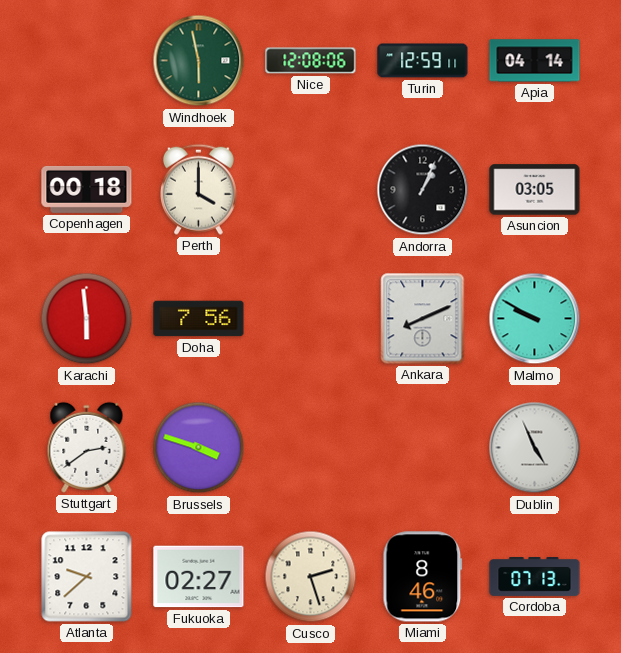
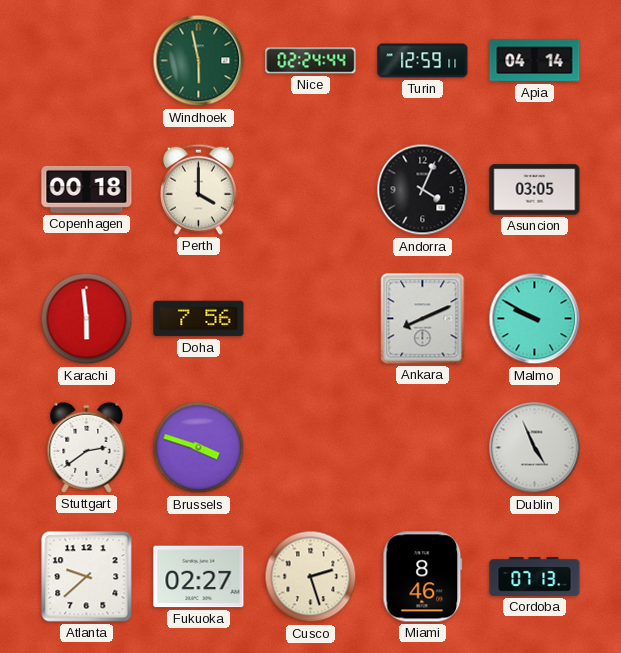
Nice: 12:08 -> 02:24 (311, 61)
Andorra: 1:04 -> 4:04 (423, 190)
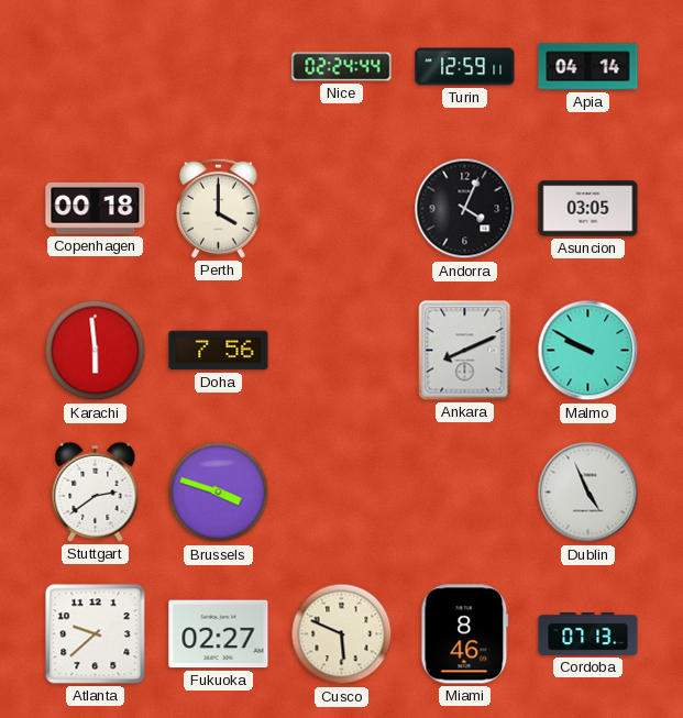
Windhoek: 5:58 -> none (199, 61)
Cusco: 2:27 -> 5:49 (342, 634)
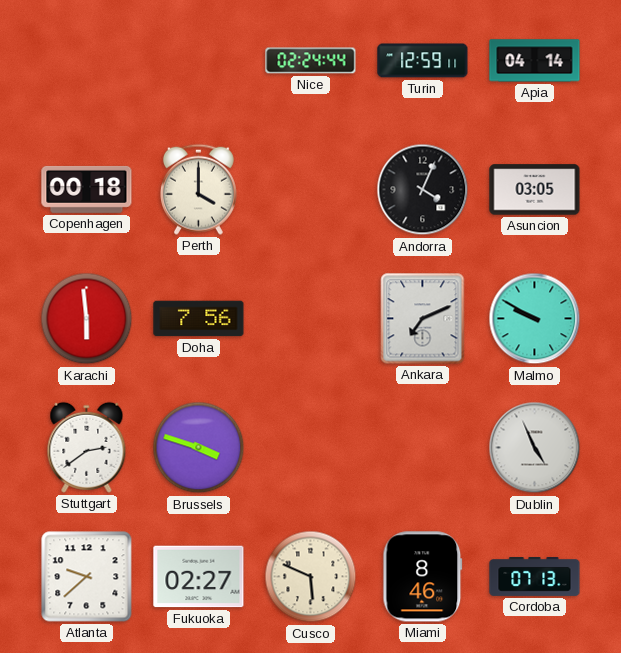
Ankara: 8:11 -> 7:11 (423, 319)
